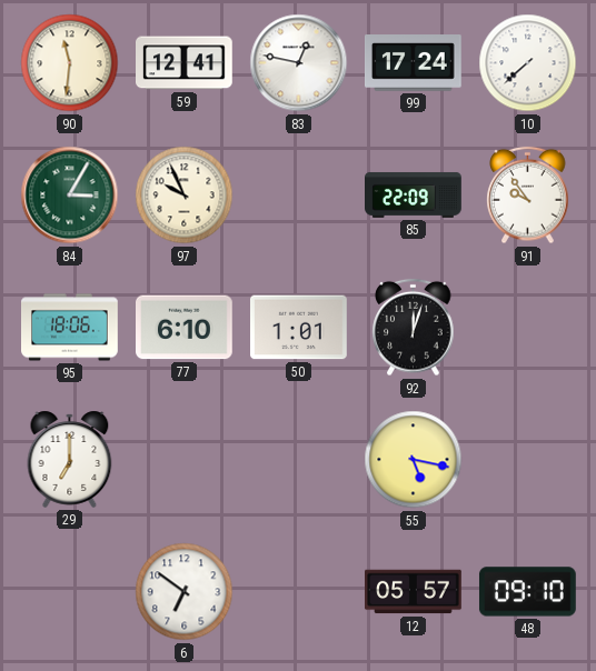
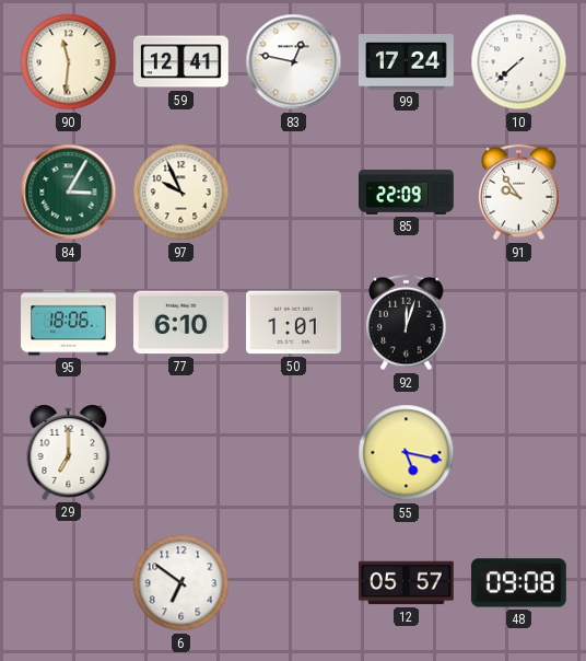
48: 09:10 -> 09:08 (519, 583)
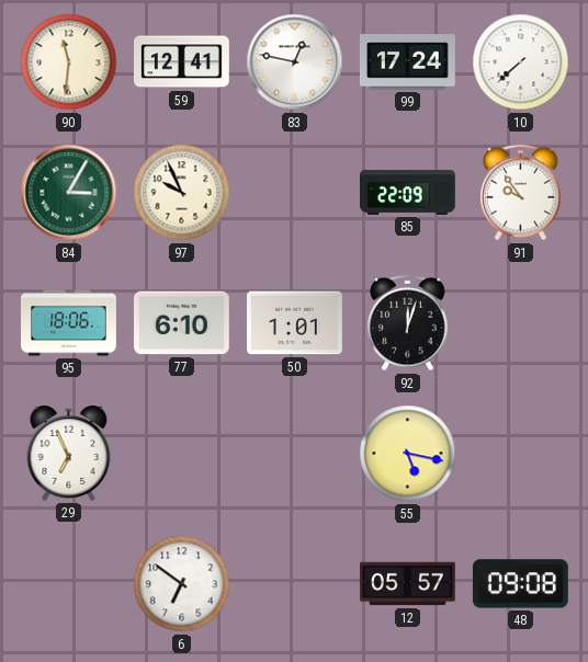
29: 7:00 -> 6:56 (69, 453)
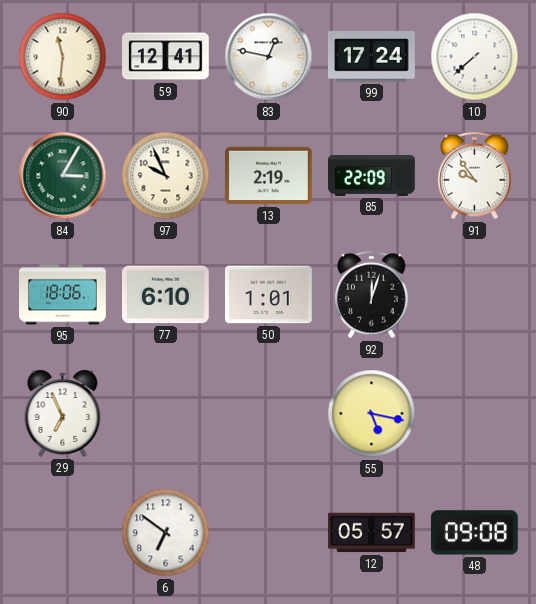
13: none -> 2:19 (269, 176)
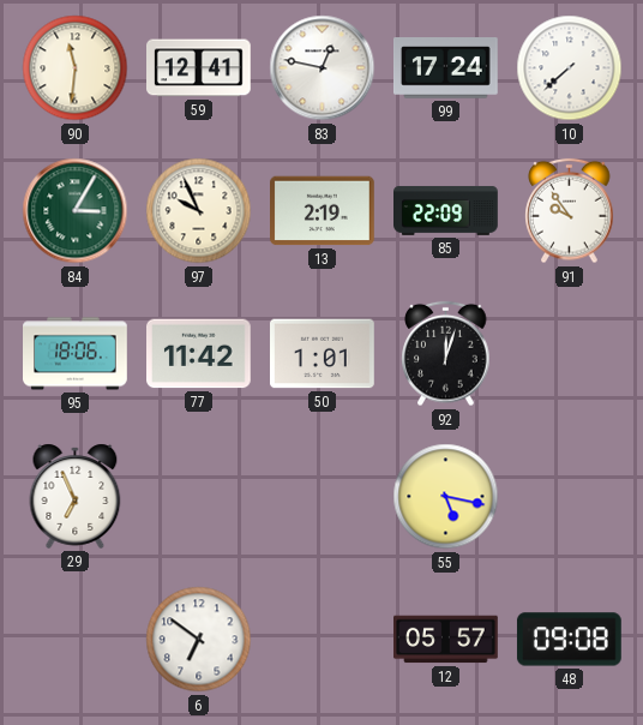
77: 6:10 -> 11:42 (199, 354)
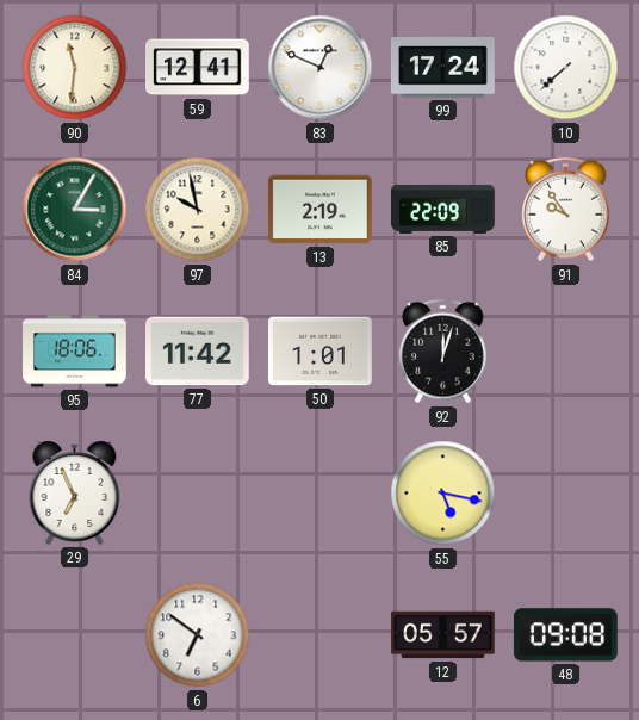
83: 12:47 -> 12:49 (321, 68)
97: 9:56 -> 9:58 (198, 210)
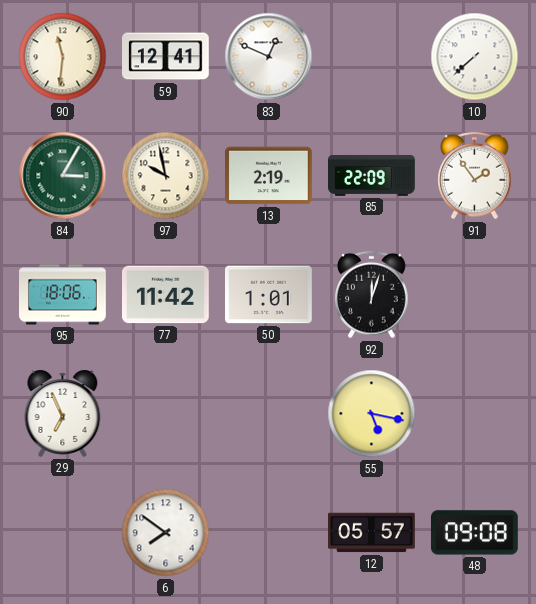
99: 17:24 -> none (443, 68)
91: 9:54 -> 1:54 (475, 176)
6: 6:51 -> 7:51 (166, 533)
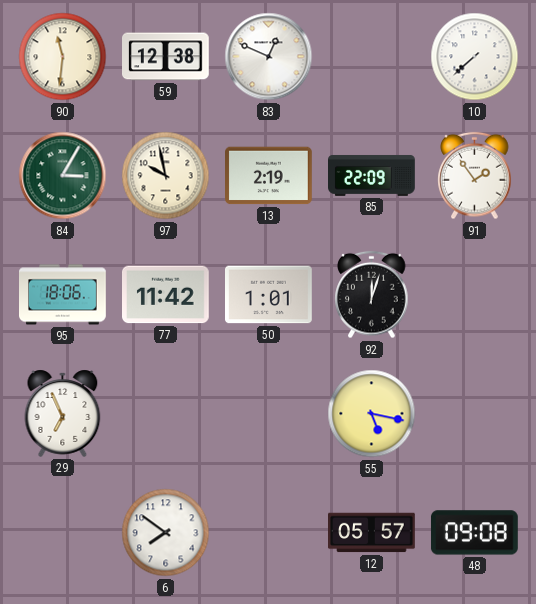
59: 12:41 -> 12:38 (166, 57)
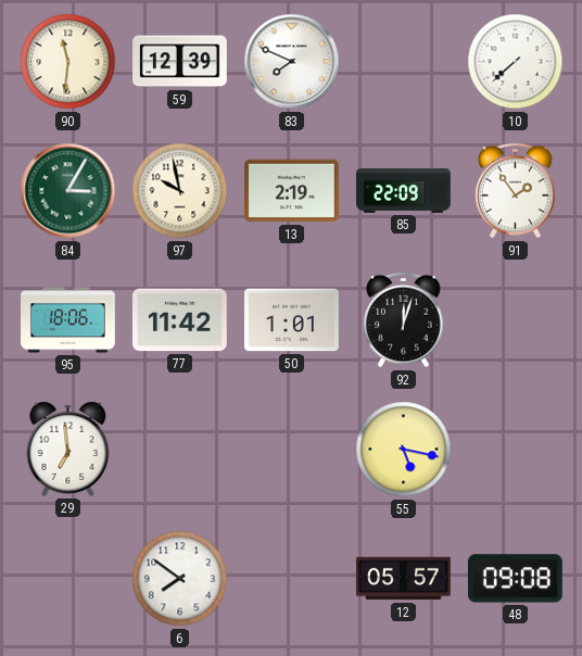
59: 12:38 -> 12:39 (180, 62)
83: 12:49 -> 7:49 (292, 62)
29: 6:56 -> 6:59 (68, 449)
